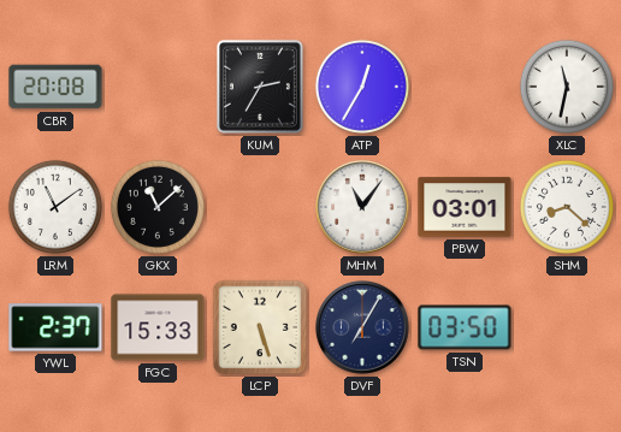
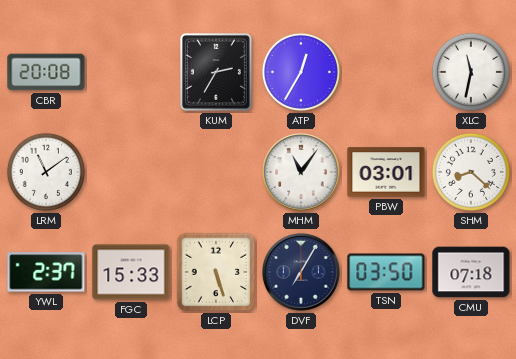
GKX: 11:08 -> none (158, 207)
CMU: none -> 07:18 (471, 272)
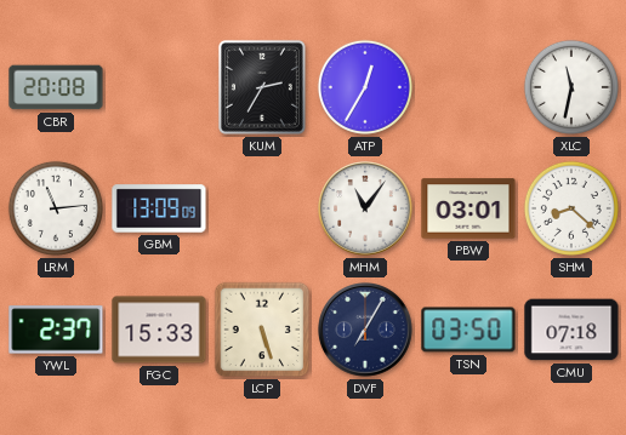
LRM: 11:09 -> 11:14 (56, 208)
GBM: none -> 13:09 (159, 208)
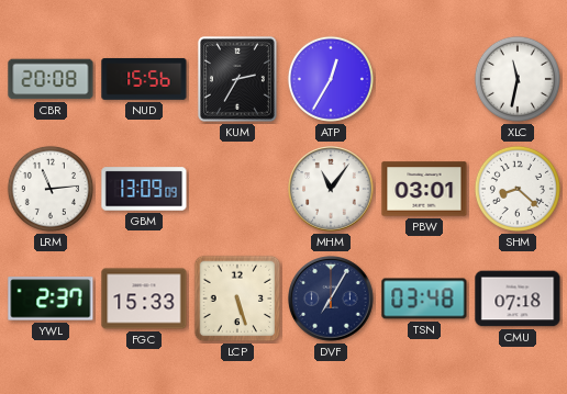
NUD: none -> 15:56 (144, 79)
TSN: 03:50 -> 03:48 (424, 299)
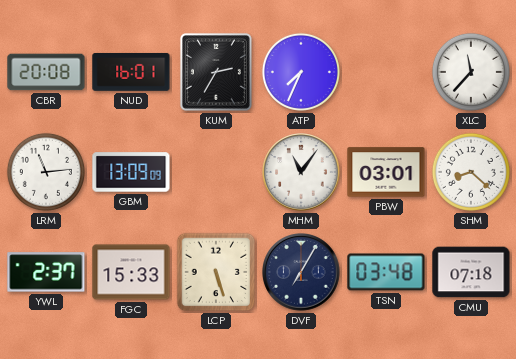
NUD: 15:56 -> 16:01 (131, 72)
ATP: 12:35 -> 7:34 (301, 72)
XLC: 11:32 -> 11:37 (471, 72)
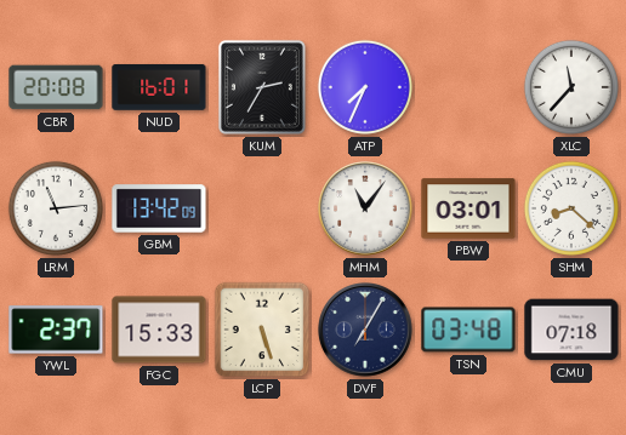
GBM: 13:09 -> 13:42 (159, 208)
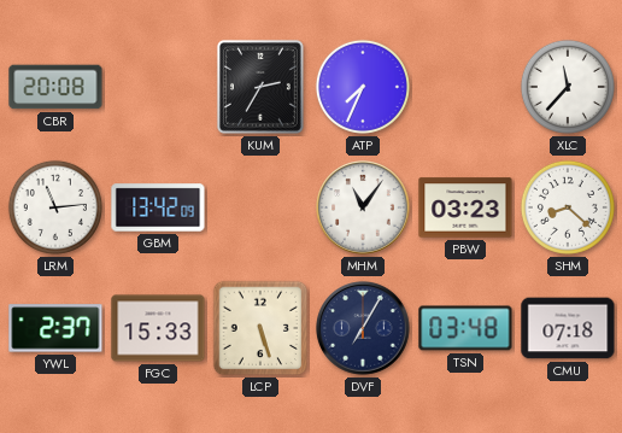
NUD: 16:01 -> none (159, 87)
PBW: 03:01 -> 03:23 (465, 207)
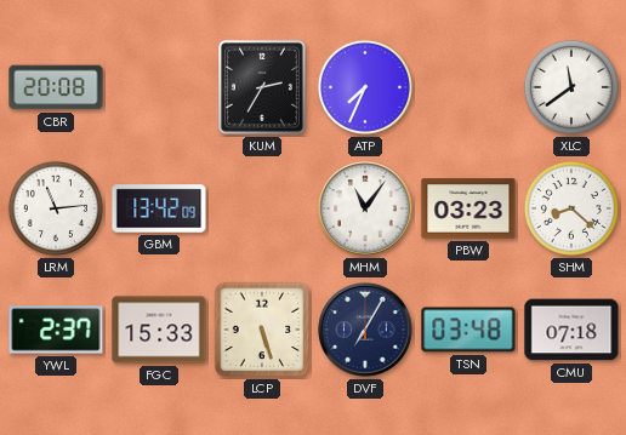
XLC: 11:37 -> 11:39 (571, 87)
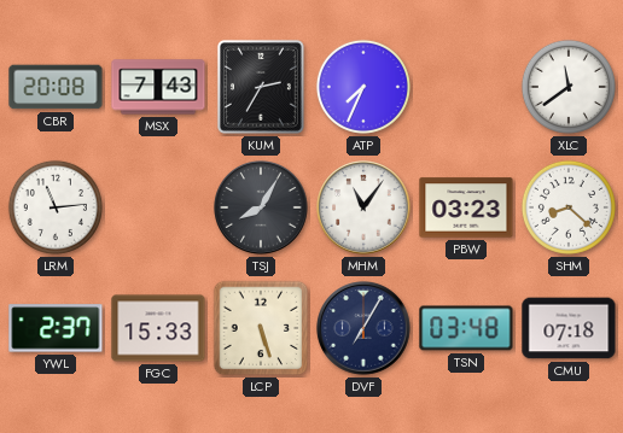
MSX: none -> 7:43 (158, 87)
GBM: 13:42 -> none (159, 208)
TSJ: none -> 8:05 (261, 207)
